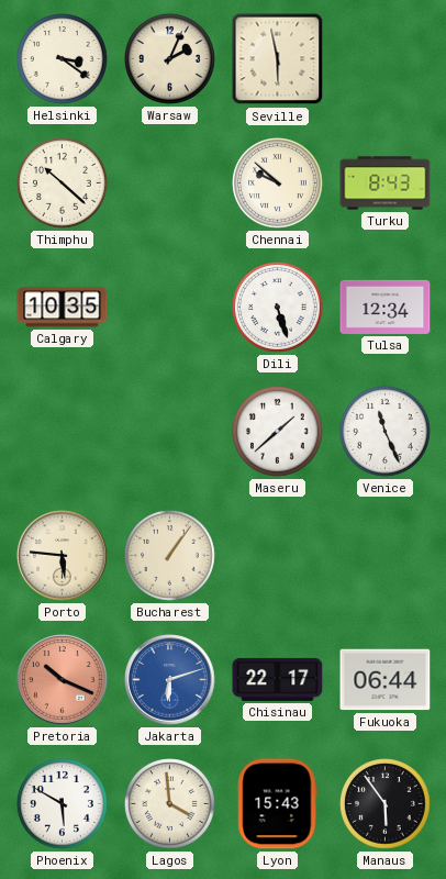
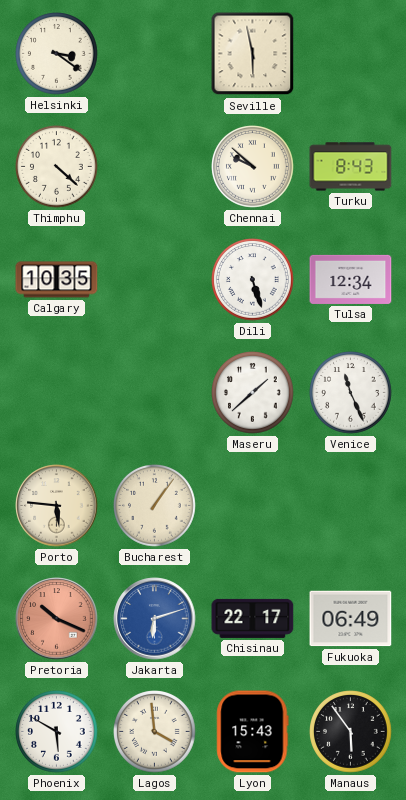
Warsaw: 2:04 -> none (170, 59)
Thimphu: 10:22 -> 4:22 (57, 167)
Fukuoka: 06:44 -> 06:49 (351, 619)
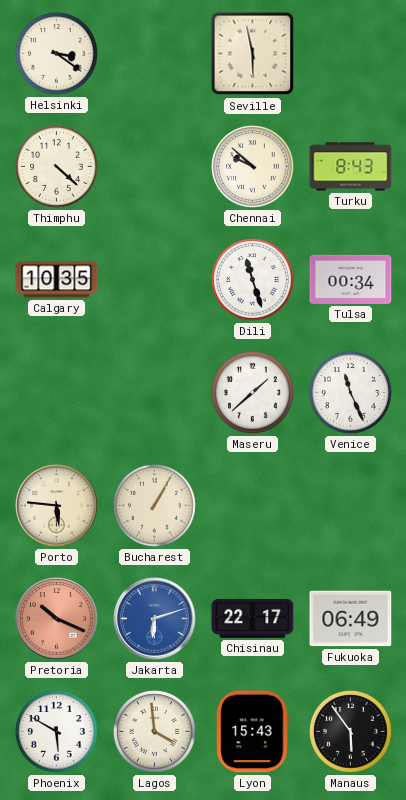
Dili: 5:27 -> 11:27 (253, 280)
Tulsa: 12:34 -> 00:34 (351, 279)
Bucharest: 1:06 -> 1:05 (155, 506)
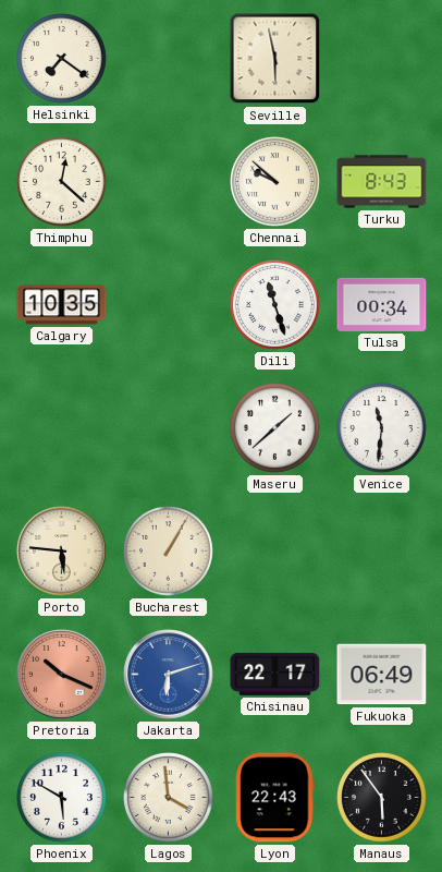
Helsinki: 3:21 -> 7:21 (62, 59)
Thimphu: 4:22 -> 12:22 (62, 182)
Venice: 11:26 -> 11:31 (382, 428)
Lyon: 15:43 -> 22:43 (275, 798)
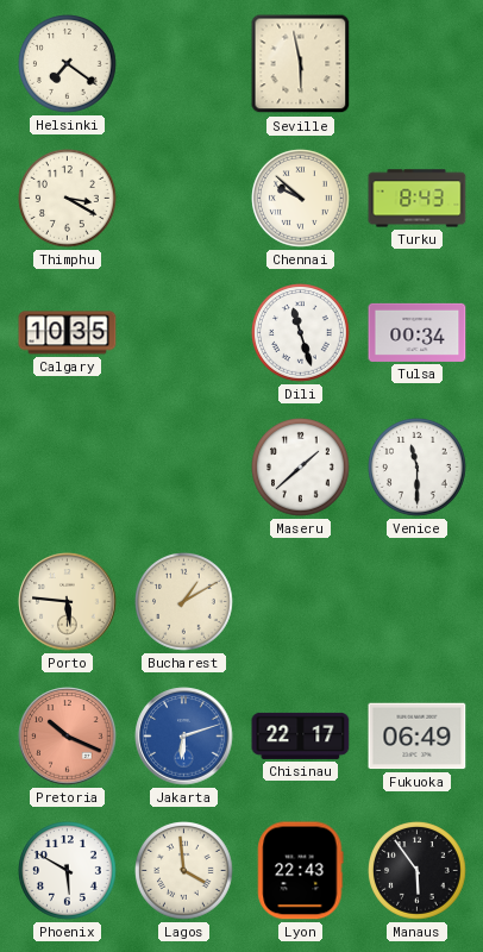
Thimphu: 12:22 -> 3:20 (68, 199)
Venice: 11:31 -> 11:30 (418, 468)
Bucharest: 1:05 -> 1:10 (184, 602)
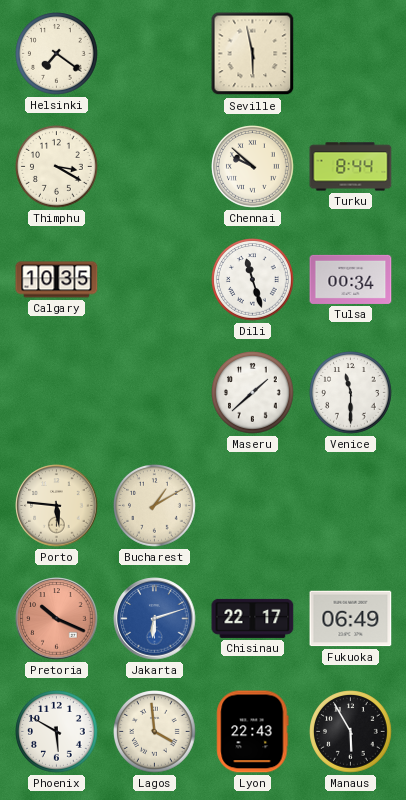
Turku: 8:43 -> 8:44 (351, 167)
Manaus: 5:54 -> 5:55 (351, 732)
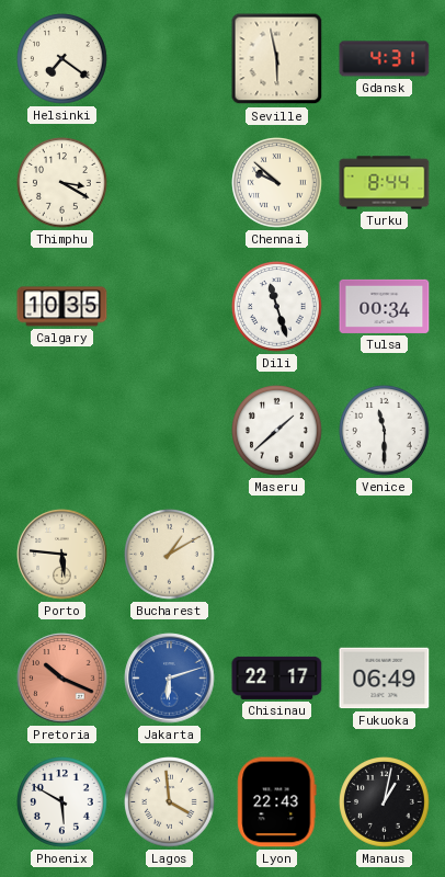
Gdansk: none -> 4:31 (385, 59)
Manaus: 5:55 -> 1:02 (385, 802)
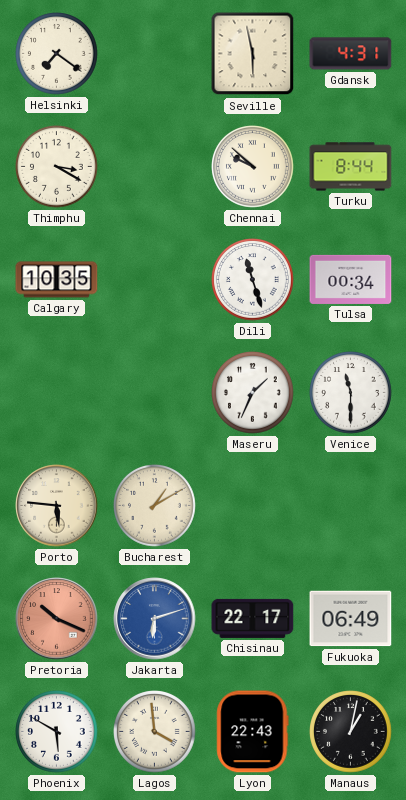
Maseru: 1:38 -> 1:34 (253, 393)
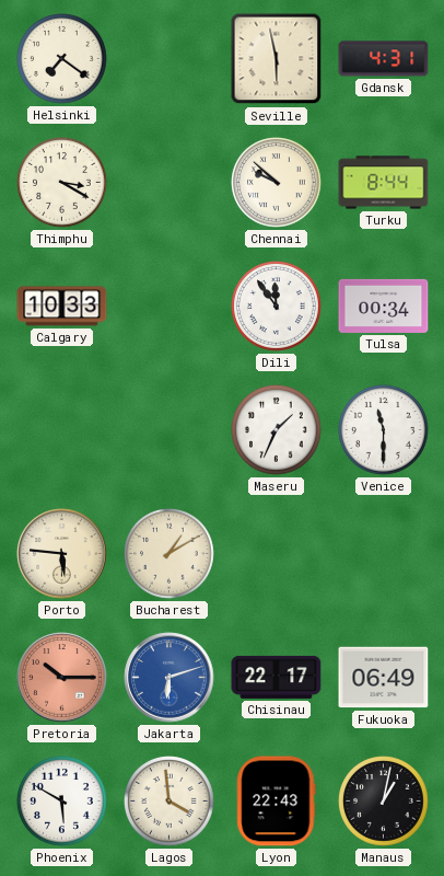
Calgary: 10:35 -> 10:33 (62, 307)
Dili: 11:27 -> 11:54 (277, 307)
Pretoria: 10:19 -> 10:15 (62, 678)
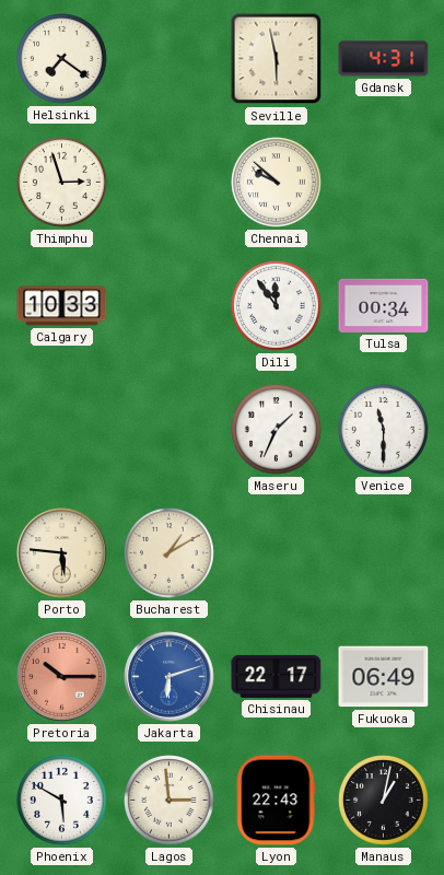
Thimphu: 3:20 -> 2:57 (62, 183)
Turku: 8:44 -> none (384, 183)
Lagos: 3:59 -> 2:59 (170, 801)
